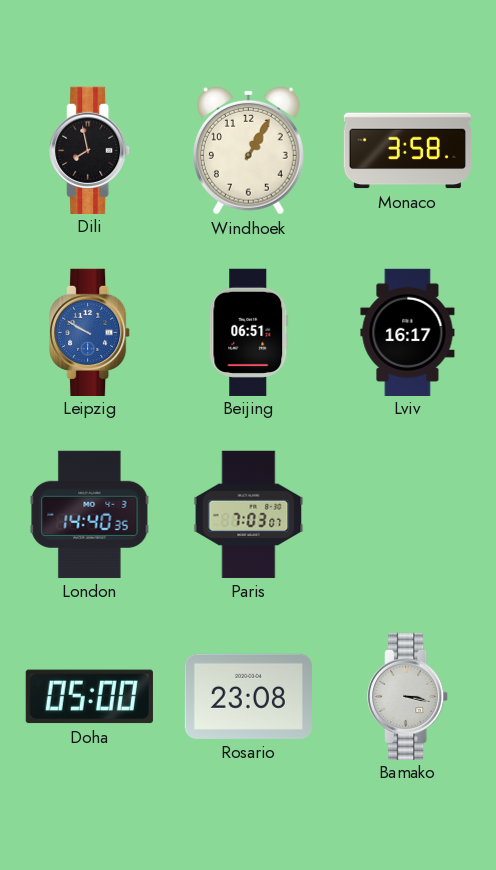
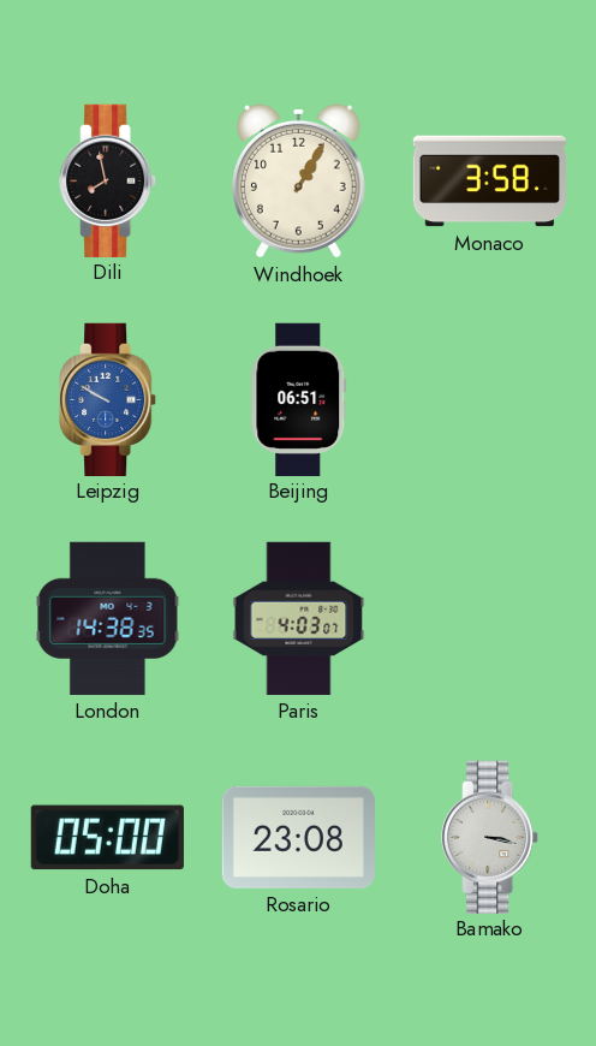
Lviv: 16:17 -> none (408, 332)
London: 14:40 -> 14:38 (108, 618)
Paris: 7:03 -> 4:03 (299, 618)
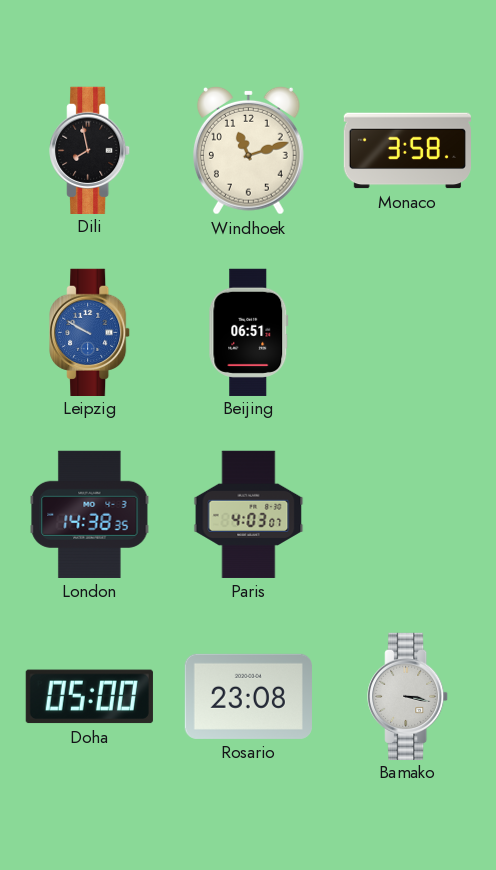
Windhoek: 1:05 -> 11:12 (248, 150)
